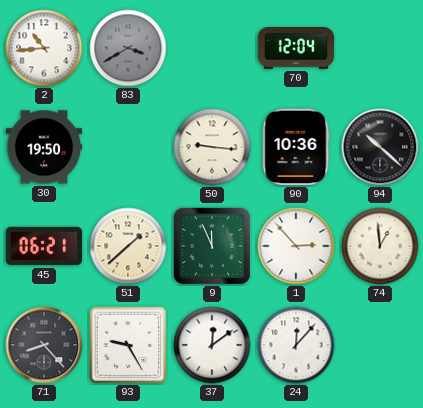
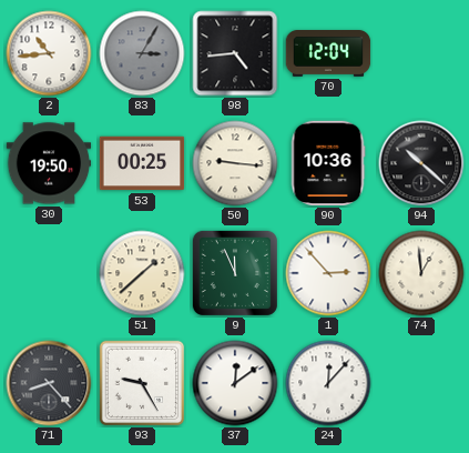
83: 3:40 -> 3:05 (142, 53)
98: none -> 4:44 (235, 53)
53: none -> 00:25 (142, 163)
45: 06:21 -> none (44, 246)
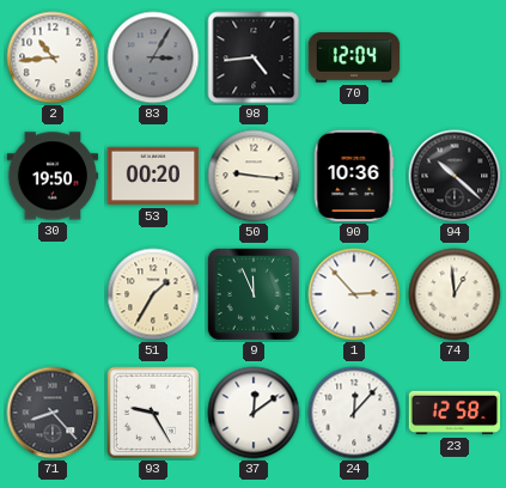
53: 00:25 -> 00:20 (153, 176)
51: 1:38 -> 1:35 (153, 294)
23: none -> 12:58 (455, 413)
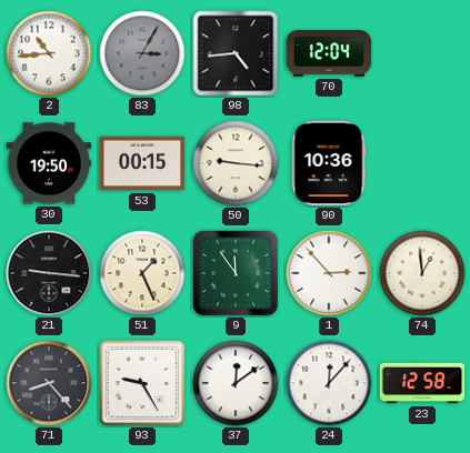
53: 00:20 -> 00:15 (142, 163)
94: 10:22 -> none (455, 176)
21: none -> 9:16 (49, 273)
51: 1:35 -> 1:26 (142, 273)
9: 11:56 -> 11:54 (236, 273)
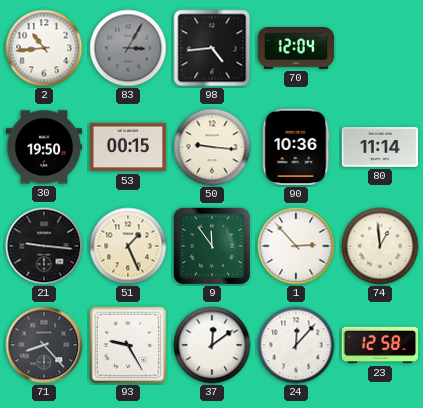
80: none -> 11:14 (380, 147)
